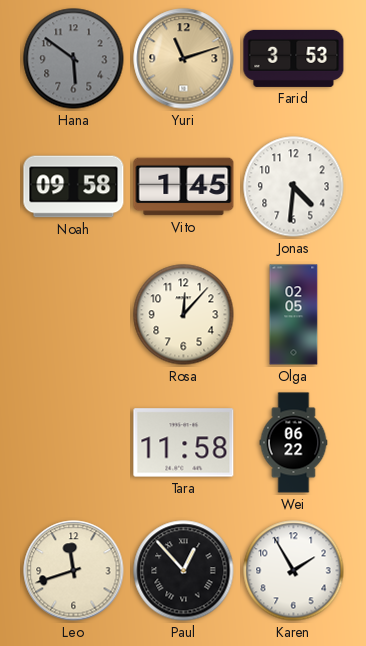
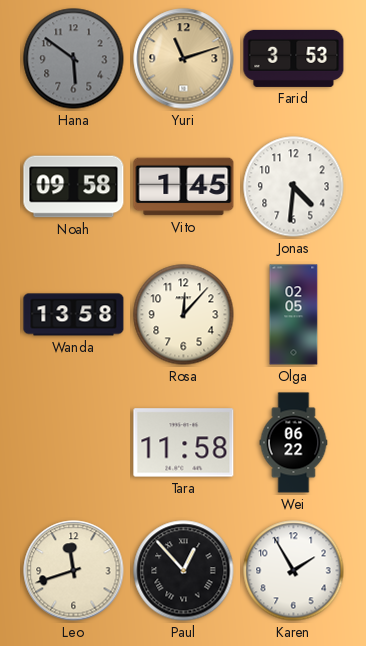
Wanda: none -> 13:58 (74, 315)
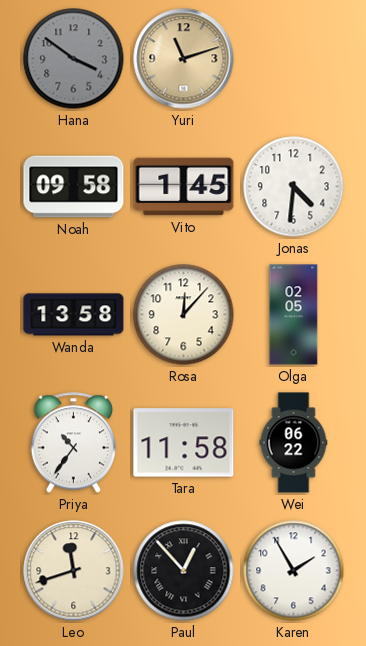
Hana: 5:51 -> 3:51 (74, 59)
Farid: 3:53 -> none (294, 58)
Priya: none -> 10:36 (73, 443)
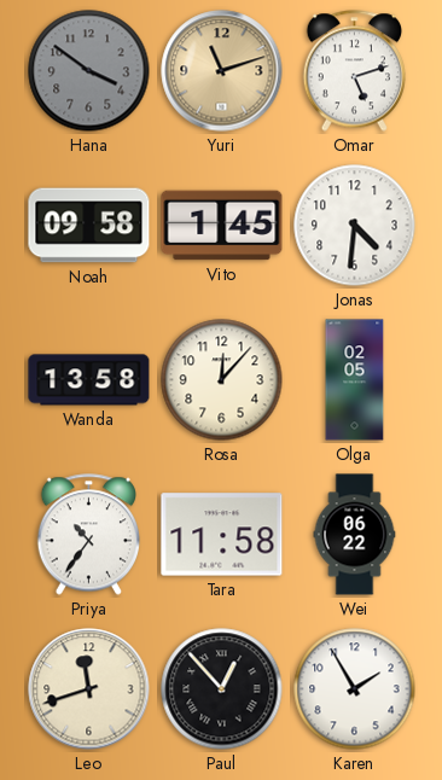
Omar: none -> 5:12 (354, 71)
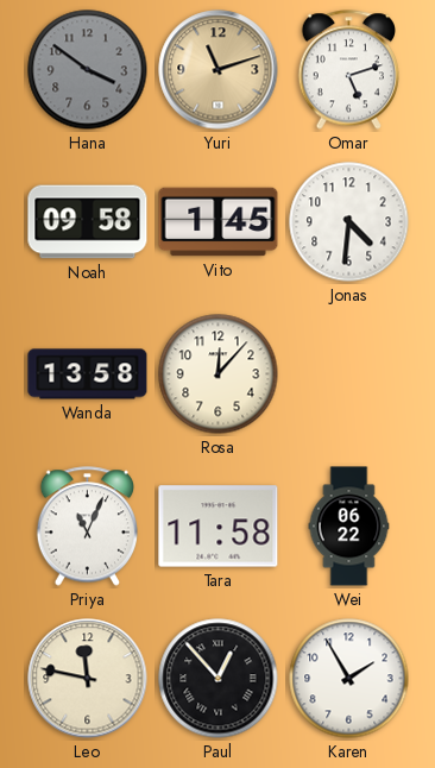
Olga: 02:05 -> none (355, 380)
Priya: 10:36 -> 11:04 (87, 527)
Leo: 11:42 -> 11:47 (88, 679)
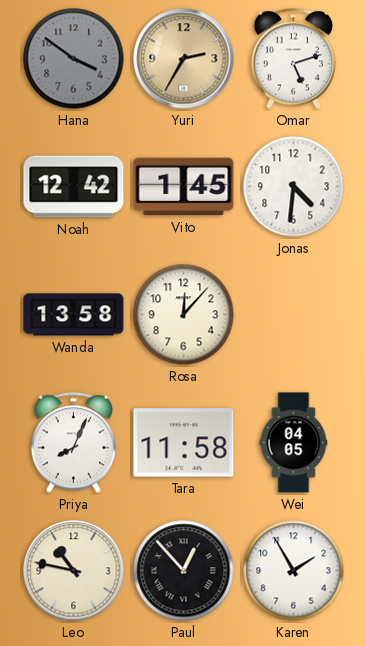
Yuri: 11:12 -> 2:35 (184, 59)
Noah: 09:58 -> 12:42 (74, 187)
Priya: 11:04 -> 8:04 (73, 443)
Wei: 06:22 -> 04:05 (294, 443)
Leo: 11:47 -> 10:47 (74, 571)
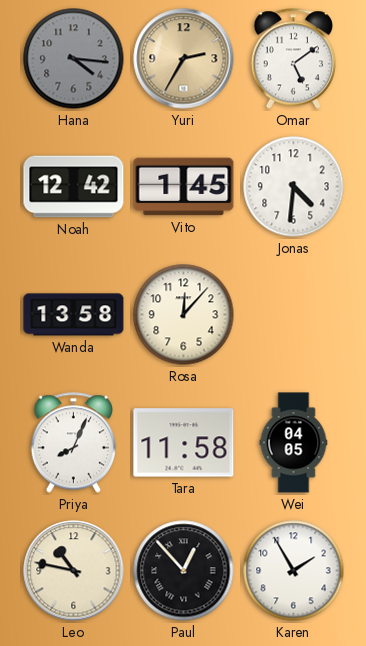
Hana: 3:51 -> 4:16 (74, 59)
Omar: 5:12 -> 5:09 (293, 59)
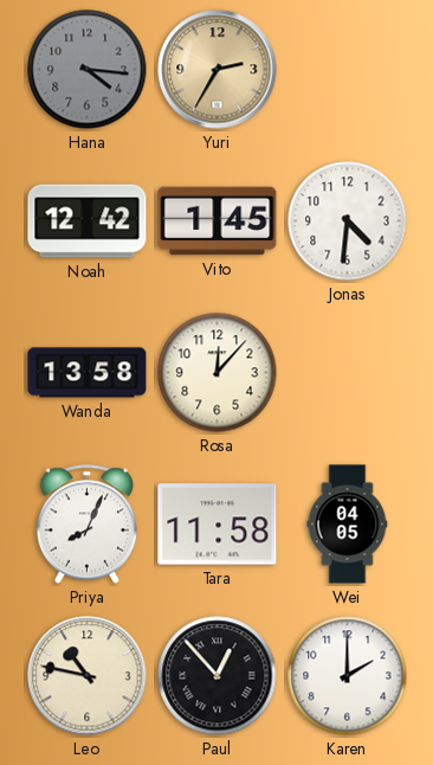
Omar: 5:09 -> none (293, 59)
Karen: 1:55 -> 2:00 (348, 676)
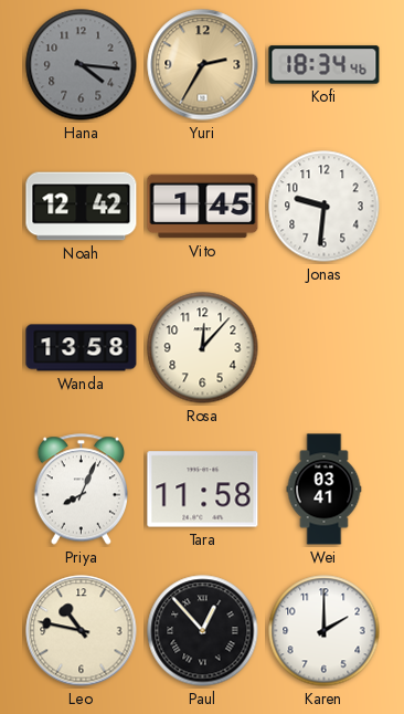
Kofi: none -> 18:34 (325, 65)
Jonas: 4:31 -> 9:31 (325, 207)
Wei: 04:05 -> 03:41 (325, 490)
